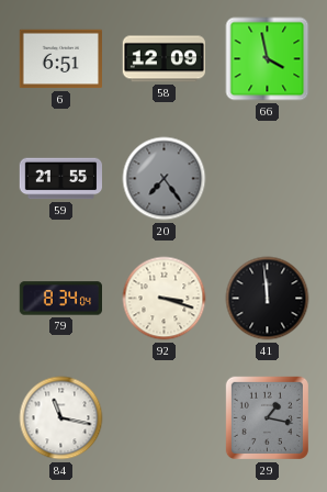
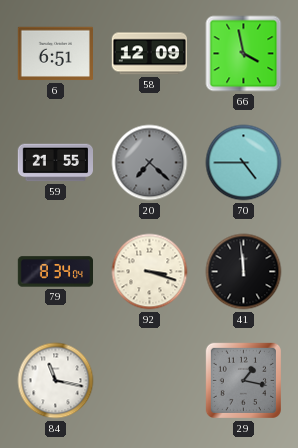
20: 7:24 -> 7:22 (150, 163)
70: none -> 4:45 (244, 163)
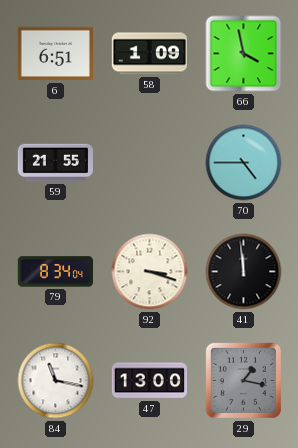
58: 12:09 -> 1:09 (149, 54)
20: 7:22 -> none (150, 163)
47: none -> 13:00 (149, 381)
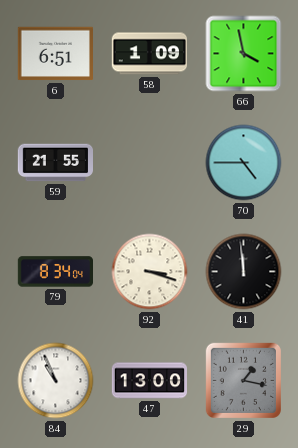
84: 11:17 -> 10:56 (56, 381)
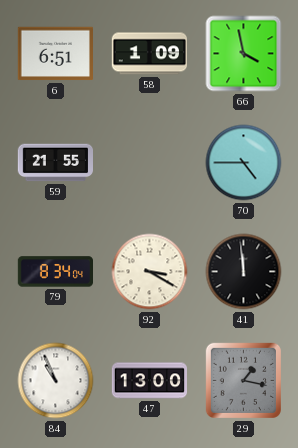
92: 3:18 -> 3:20 (150, 272)
